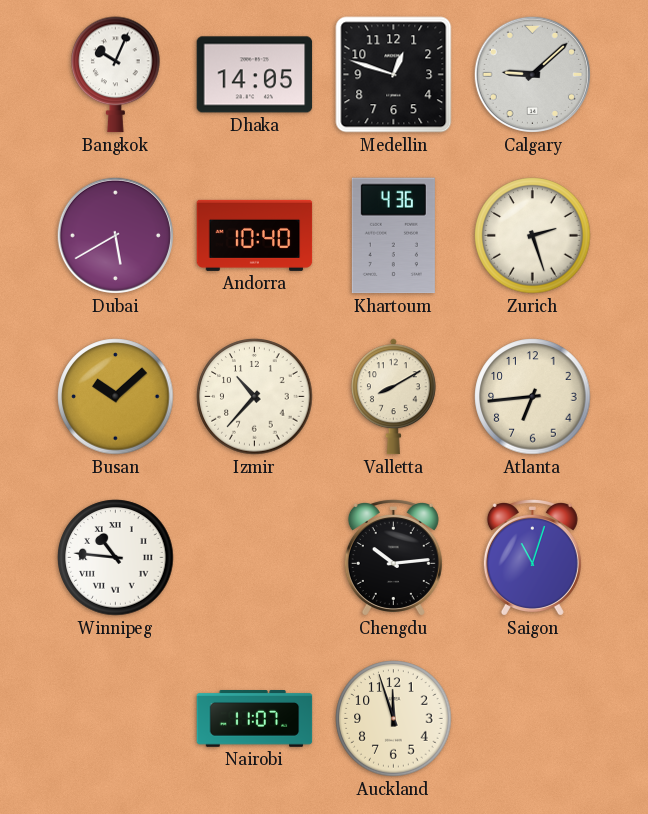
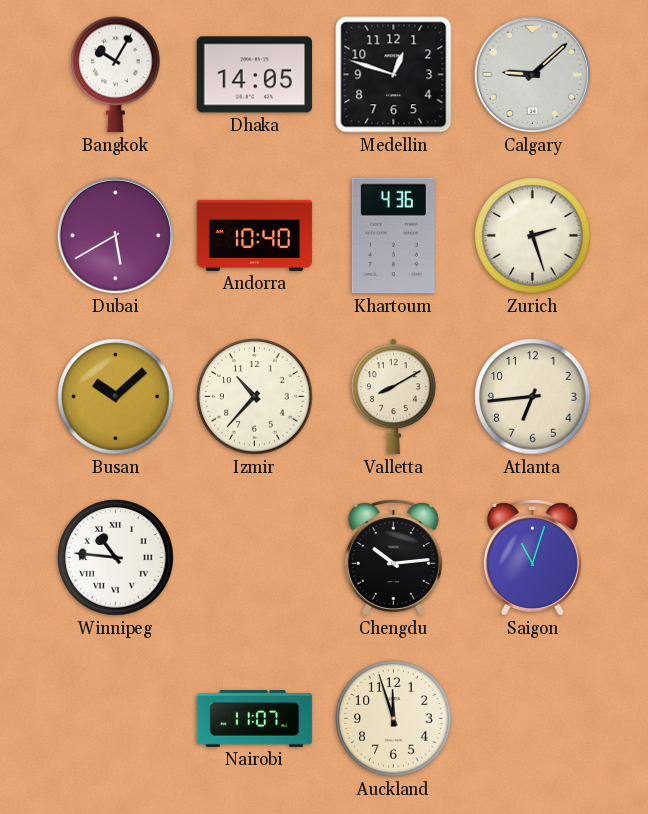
Bangkok: 10:04 -> 10:05 (116, 75)
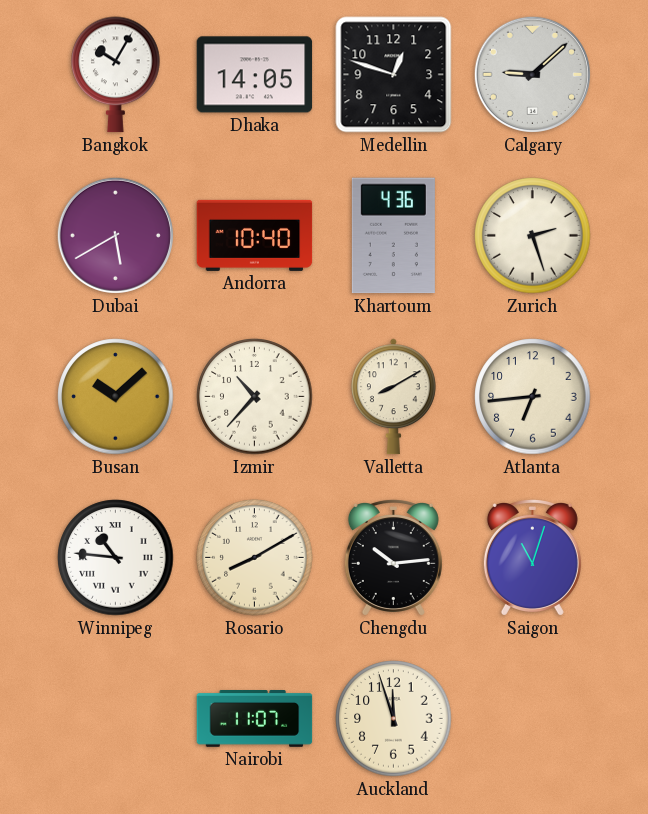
Rosario: none -> 8:10 (255, 558)
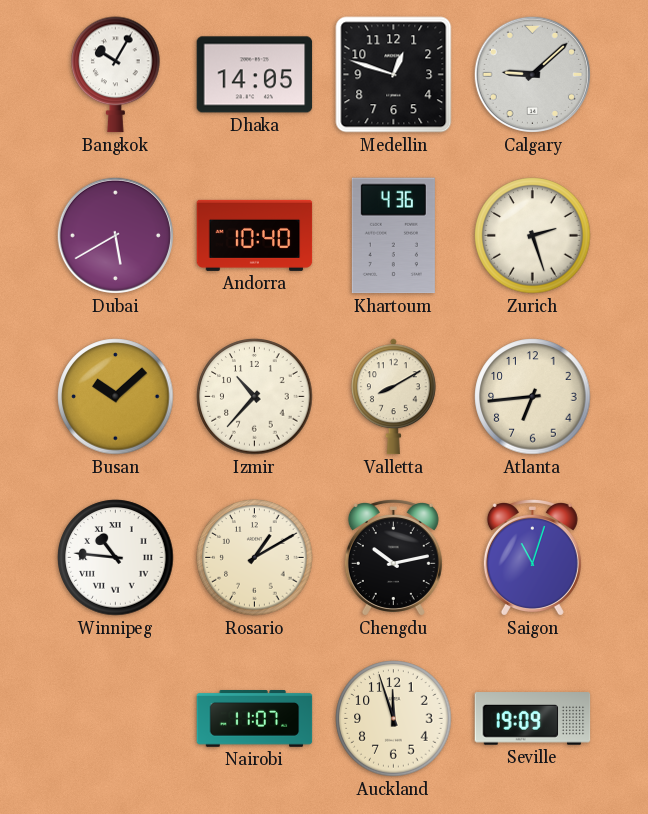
Rosario: 8:10 -> 1:10 (255, 558)
Chengdu: 10:14 -> 10:13 (393, 558)
Seville: none -> 19:09 (533, 719)
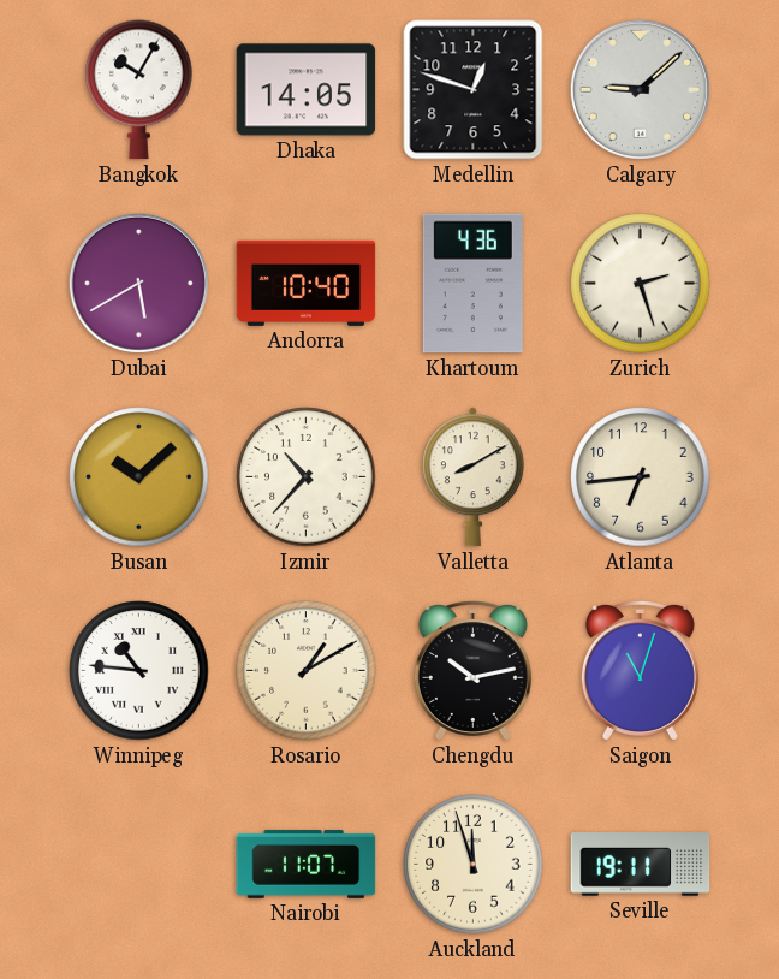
Seville: 19:09 -> 19:11 (641, 865)
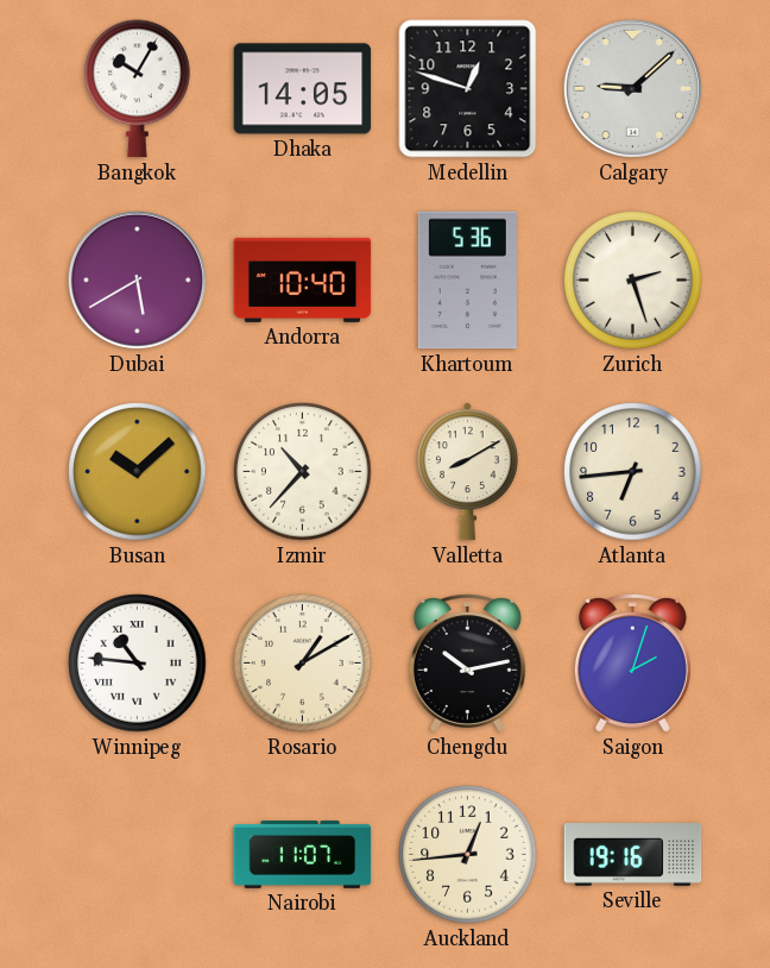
Khartoum: 4:36 -> 5:36 (467, 281)
Saigon: 11:03 -> 2:03 (632, 664)
Auckland: 11:57 -> 12:44 (468, 855)
Seville: 19:11 -> 19:16 (633, 855)
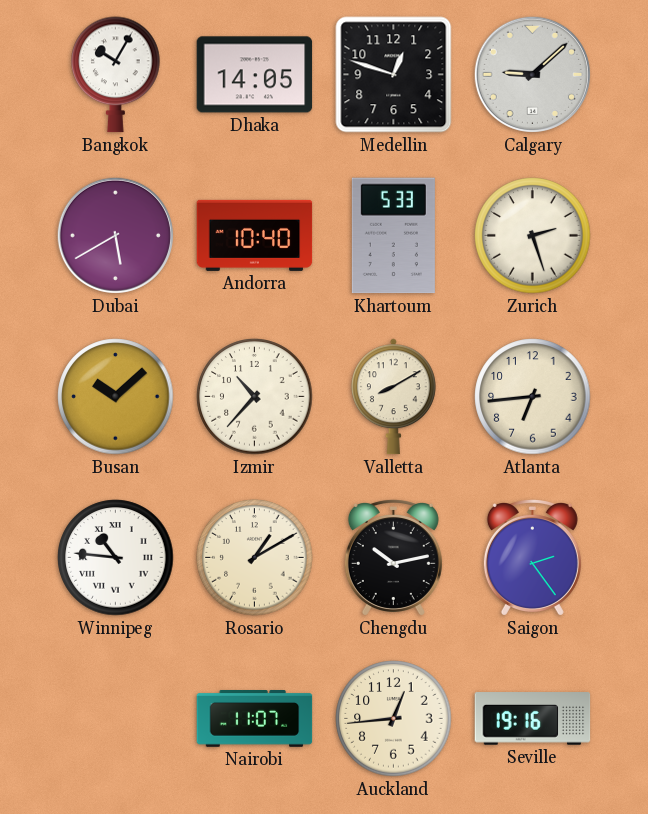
Khartoum: 5:36 -> 5:33 (393, 236)
Saigon: 2:03 -> 2:24 (532, 558)
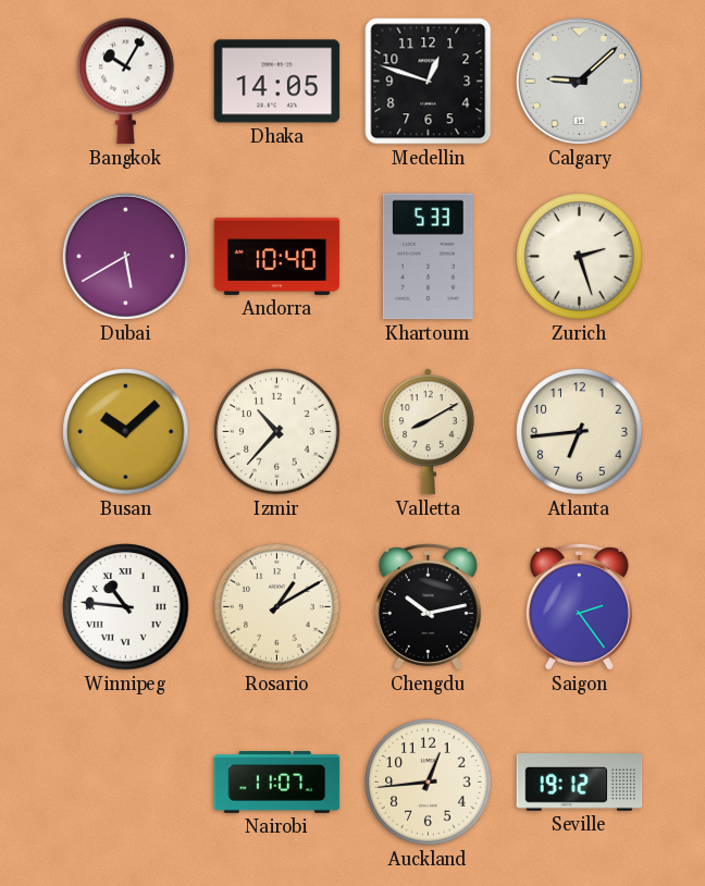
Seville: 19:16 -> 19:12 (580, 783)
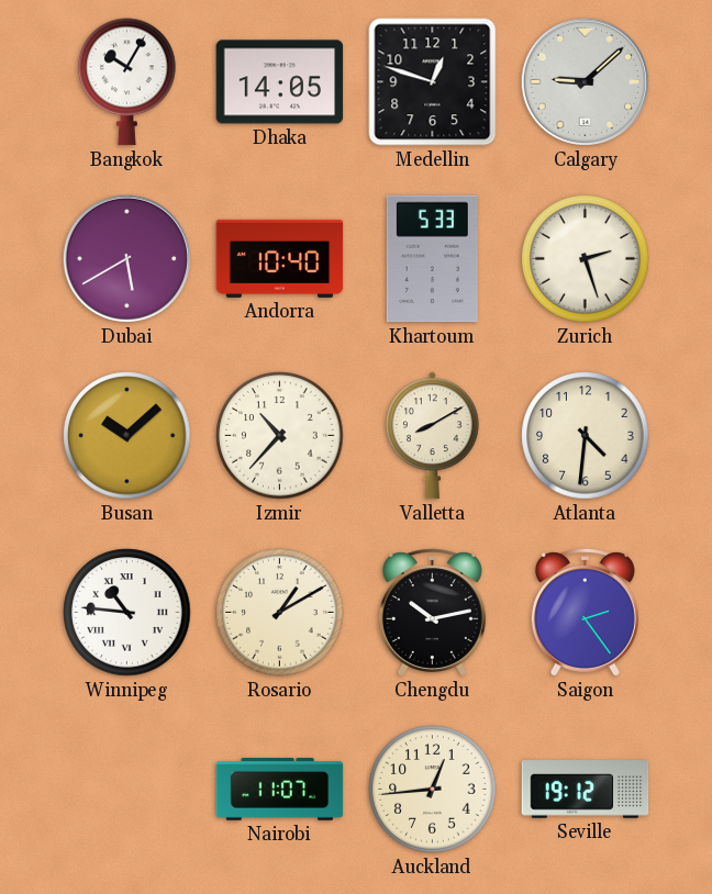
Atlanta: 6:44 -> 4:31 (586, 436)
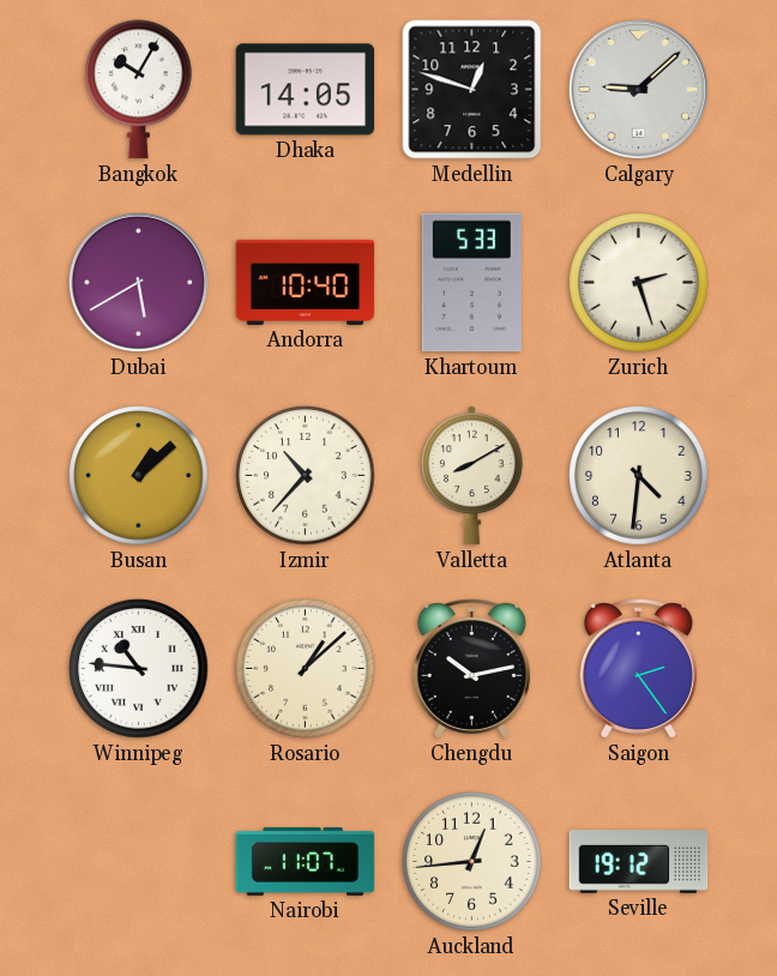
Busan: 10:08 -> 1:08 (139, 476)
Rosario: 1:10 -> 1:08 (306, 669)
